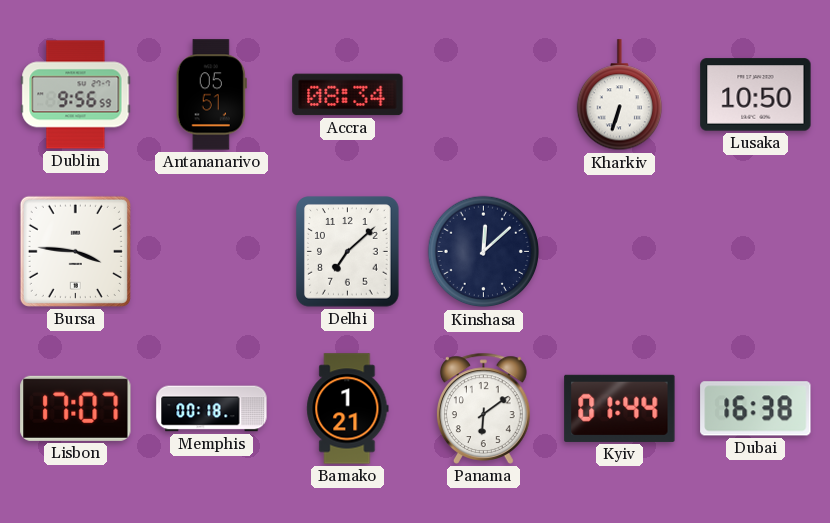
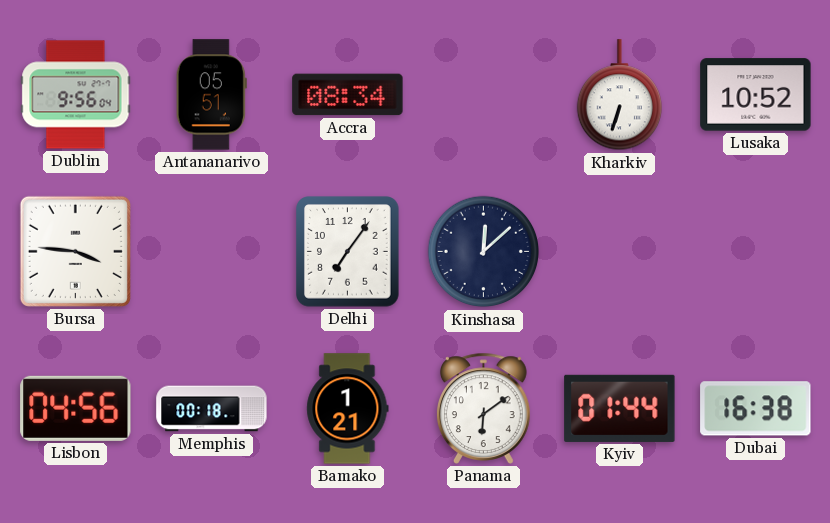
Dublin: 9:56:59 -> 9:56:04 (76, 95)
Lusaka: 10:50 -> 10:52 (756, 95)
Delhi: 7:08 -> 7:06 (348, 252)
Lisbon: 17:07 -> 04:56 (76, 408)
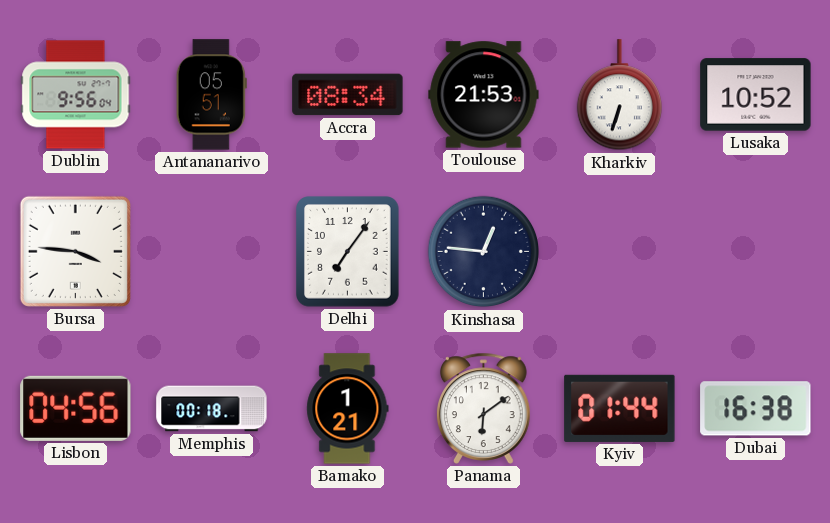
Toulouse: none -> 21:53 (484, 95)
Kinshasa: 12:08 -> 12:46 (484, 252)
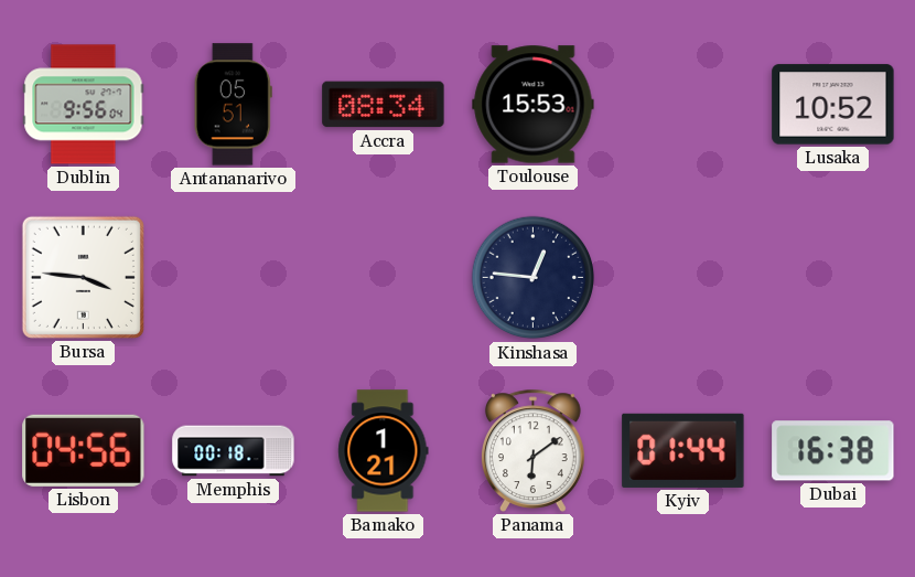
Toulouse: 21:53 -> 15:53 (534, 105)
Kharkiv: 6:33 -> none (619, 95)
Delhi: 7:06 -> none (348, 252)
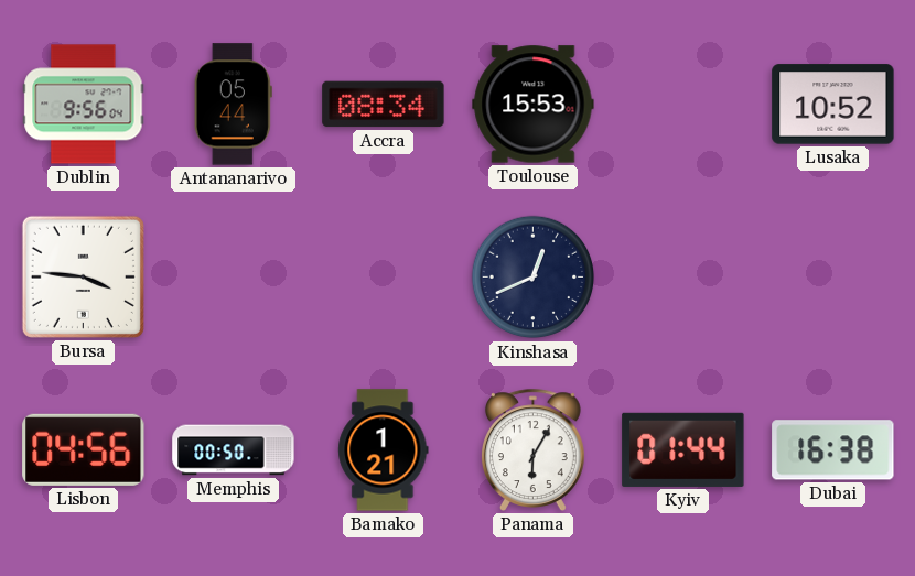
Antananarivo: 05:51 -> 05:44 (233, 105)
Kinshasa: 12:46 -> 12:41 (534, 278)
Memphis: 00:18 -> 00:50 (234, 450)
Panama: 6:09 -> 6:05 (532, 449)
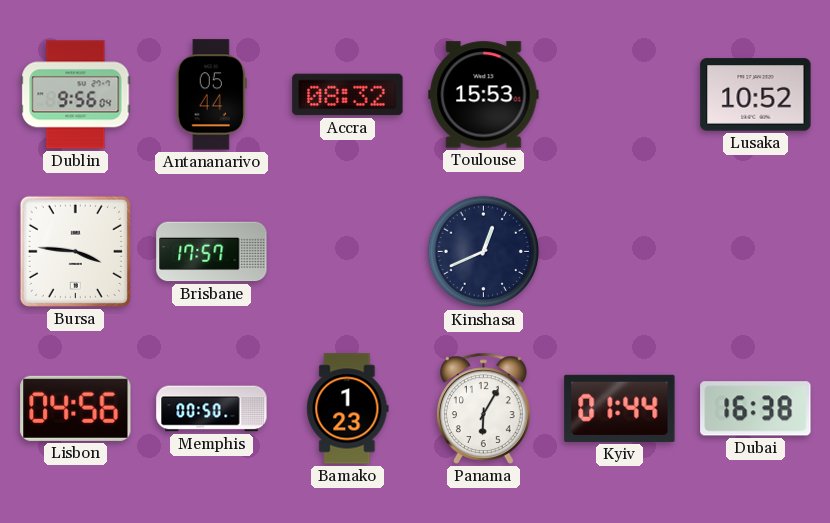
Accra: 08:34 -> 08:32 (348, 95)
Brisbane: none -> 17:57 (212, 252)
Bamako: 1:21 -> 1:23 (348, 409)
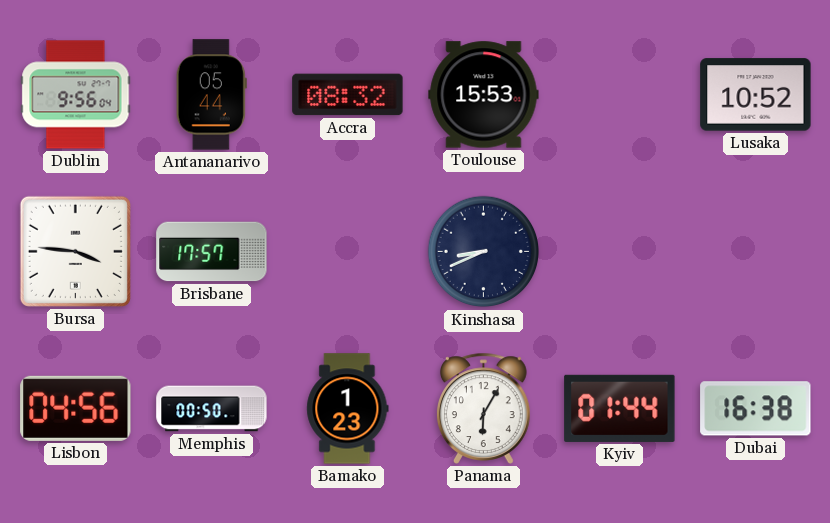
Kinshasa: 12:41 -> 8:41 (484, 252)
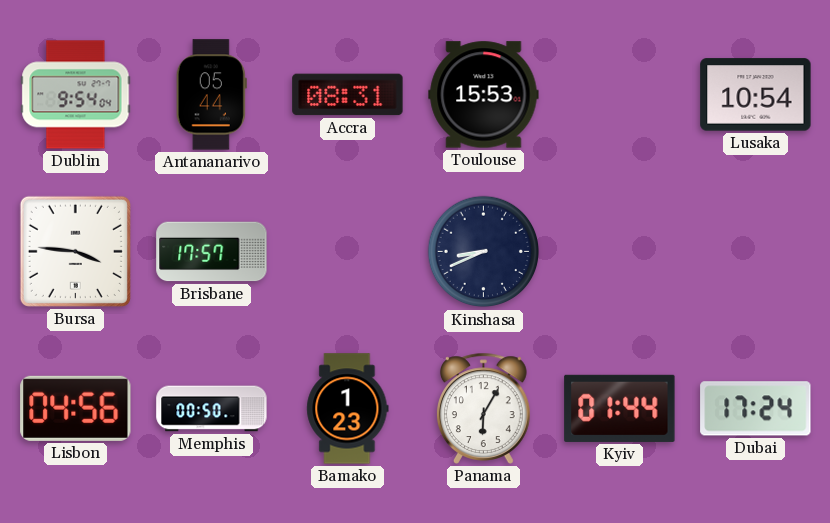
Dublin: 9:56 -> 9:54 (76, 95)
Accra: 08:32 -> 08:31 (348, 95)
Lusaka: 10:52 -> 10:54 (756, 95)
Dubai: 16:38 -> 17:24 (756, 409)
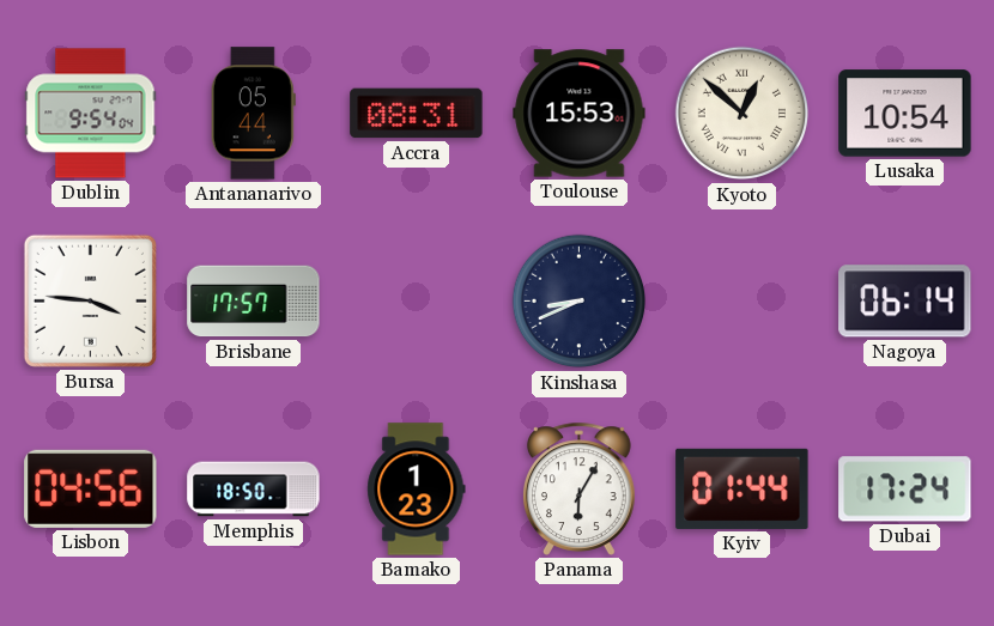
Kyoto: none -> 12:52 (743, 114)
Nagoya: none -> 06:14 (905, 302)
Memphis: 00:50 -> 18:50 (254, 490)
